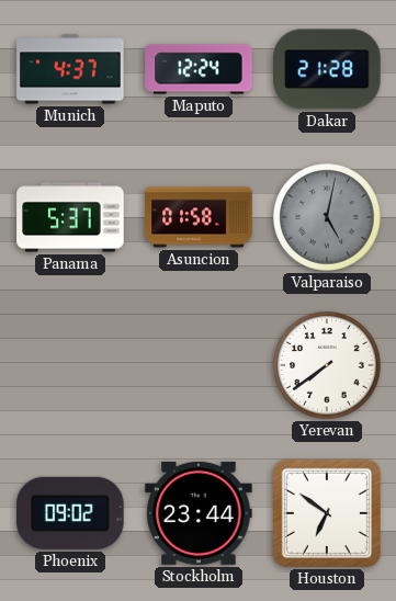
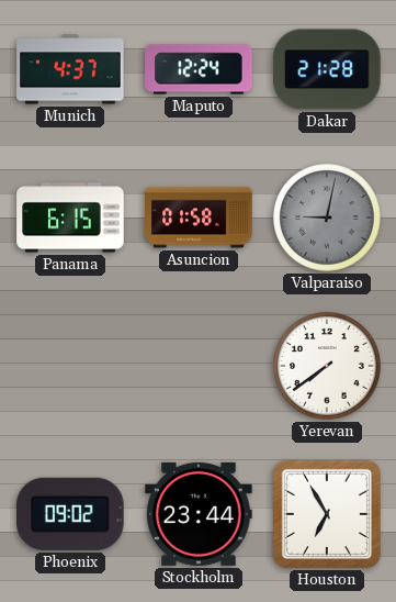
Panama: 5:37 -> 6:15 (70, 218)
Valparaiso: 5:02 -> 9:02 (327, 218)
Houston: 6:51 -> 6:55 (327, 514)
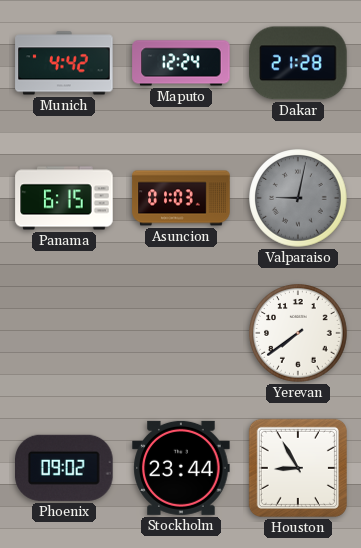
Munich: 4:37 -> 4:42 (64, 63)
Asuncion: 01:58 -> 01:03 (181, 198)
Houston: 6:55 -> 8:55 (298, 468)
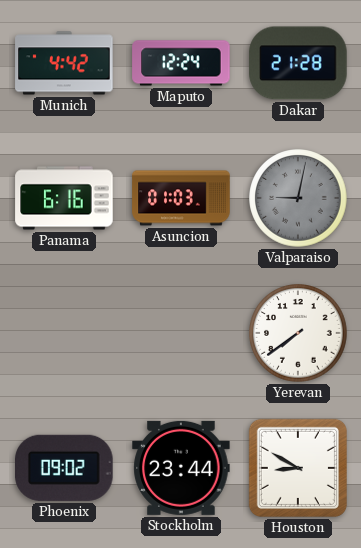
Panama: 6:15 -> 6:16 (64, 198)
Houston: 8:55 -> 8:50 (298, 468)
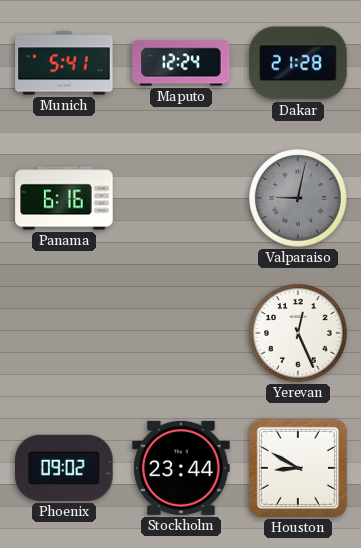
Munich: 4:42 -> 5:41 (64, 63)
Asuncion: 01:03 -> none (181, 198)
Yerevan: 7:39 -> 12:26 (298, 333)
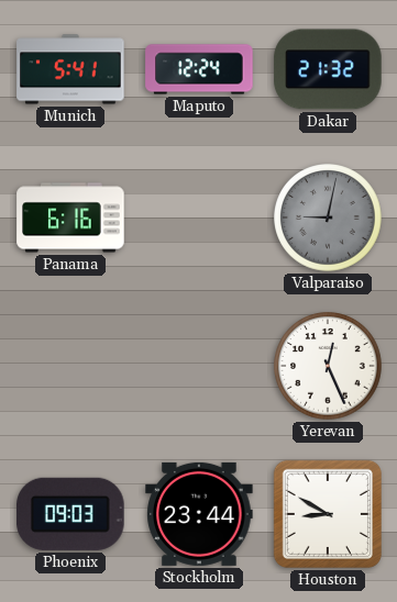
Dakar: 21:28 -> 21:32 (328, 69)
Phoenix: 09:02 -> 09:03 (70, 514)
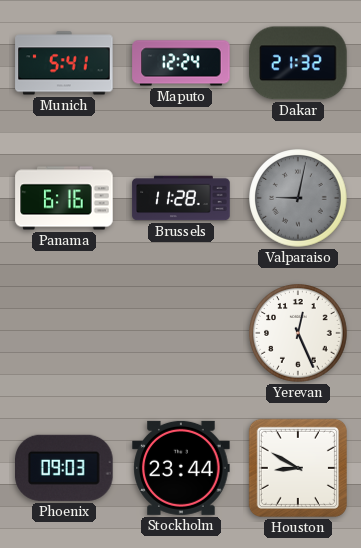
Brussels: none -> 11:28 (181, 198)
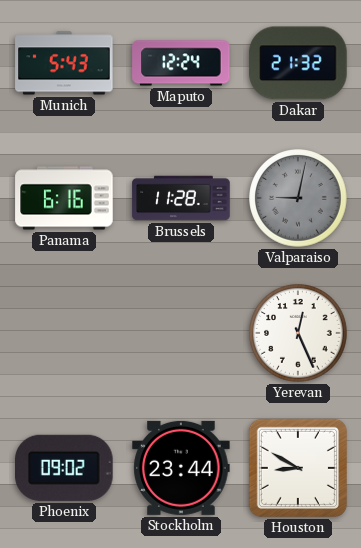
Munich: 5:41 -> 5:43 (64, 63)
Phoenix: 09:03 -> 09:02 (64, 468)
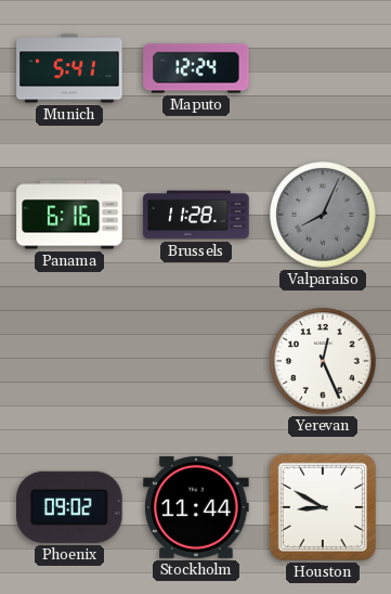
Munich: 5:43 -> 5:41 (69, 68)
Dakar: 21:32 -> none (298, 63)
Valparaiso: 9:02 -> 8:04 (323, 215)
Stockholm: 23:44 -> 11:44 (196, 507)
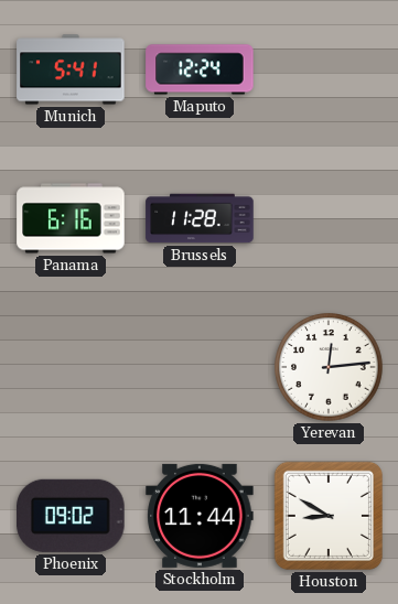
Valparaiso: 8:04 -> none (323, 215)
Yerevan: 12:26 -> 12:14 (329, 367)
